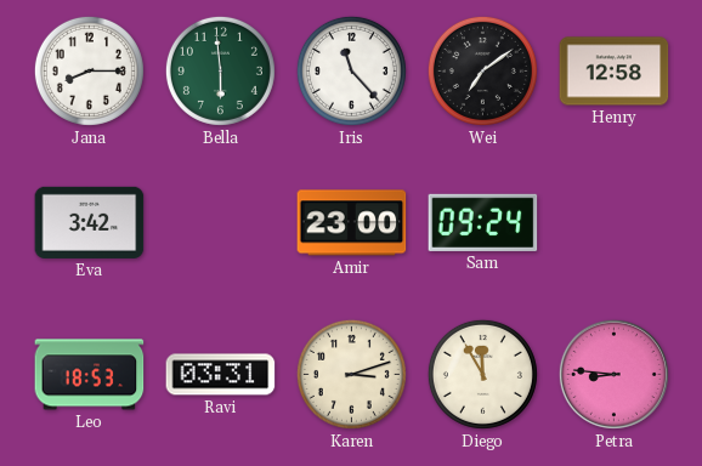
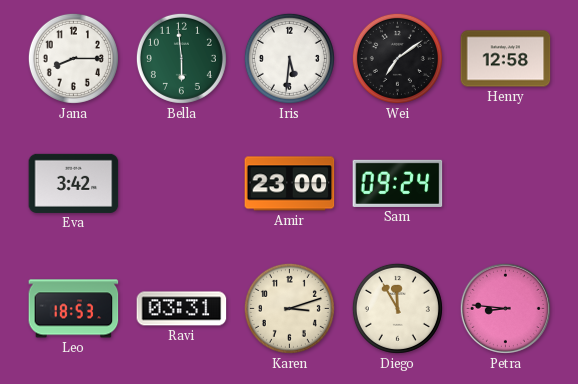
Iris: 11:23 -> 5:31 (289, 58)
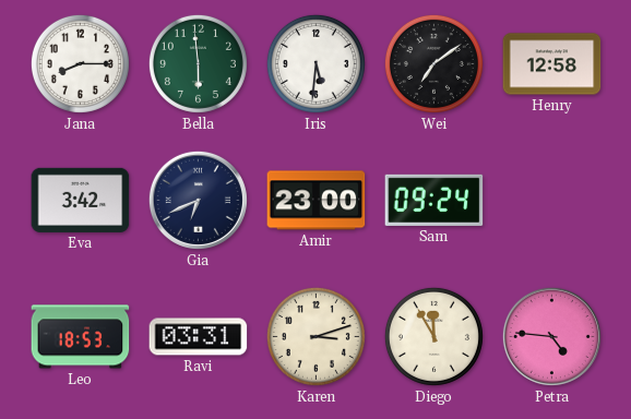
Gia: none -> 6:41 (198, 200)
Petra: 8:46 -> 4:46 (551, 336)
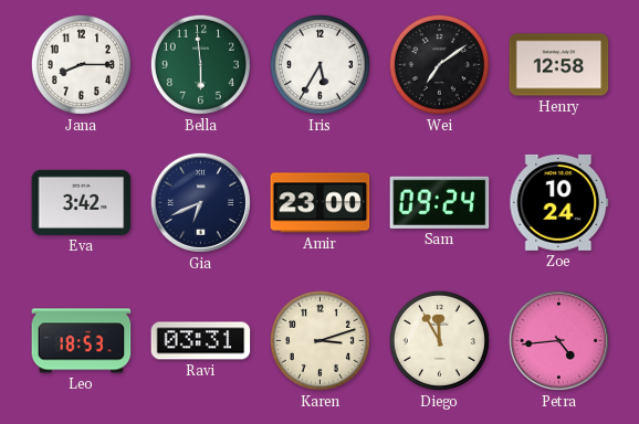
Iris: 5:31 -> 5:35 (319, 64)
Zoe: none -> 10:24 (559, 202)
Petra: 4:46 -> 4:44 (558, 340)
